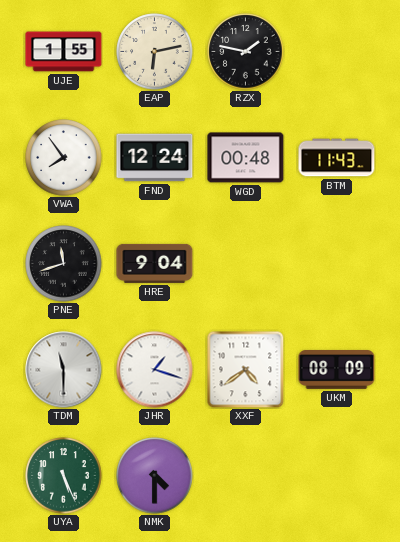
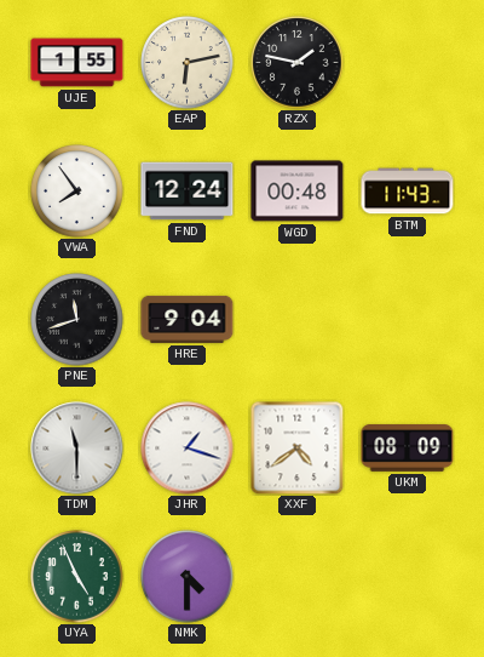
UYA: 5:26 -> 4:56 (77, 577)
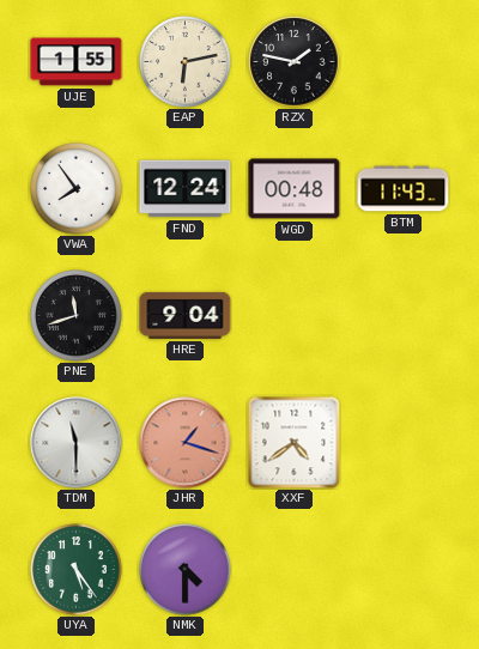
JHR dial: white -> salmon (186, 443)
UKM: 08:09 -> none (408, 449)
UYA: 4:56 -> 5:24 (77, 570)
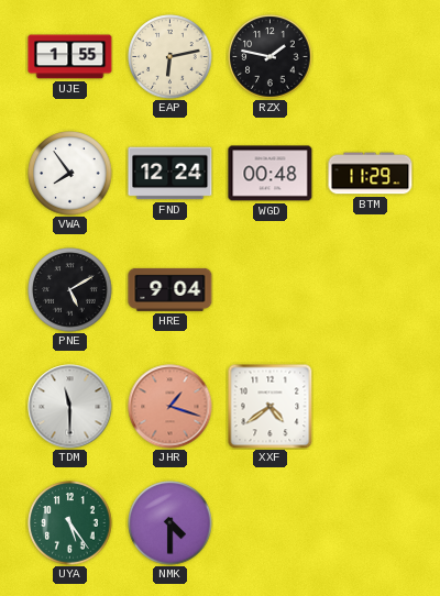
BTM: 11:43 -> 11:29 (371, 174)
PNE: 11:42 -> 5:10 (70, 290)
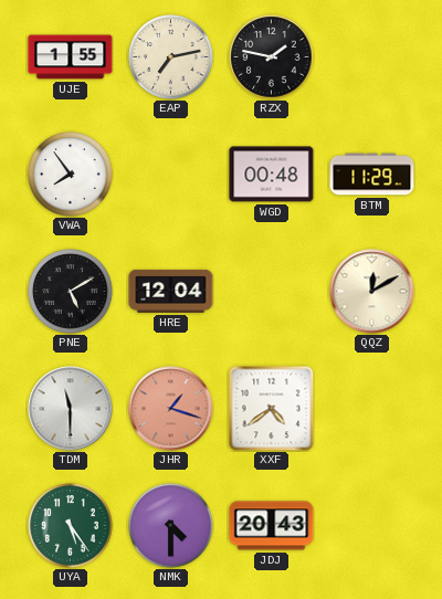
EAP: 6:13 -> 7:13 (171, 57)
FND: 12:24 -> none (170, 174)
HRE: 9:04 -> 12:04 (171, 291)
QQZ: none -> 12:10 (372, 292)
JDJ: none -> 20:43 (272, 526)
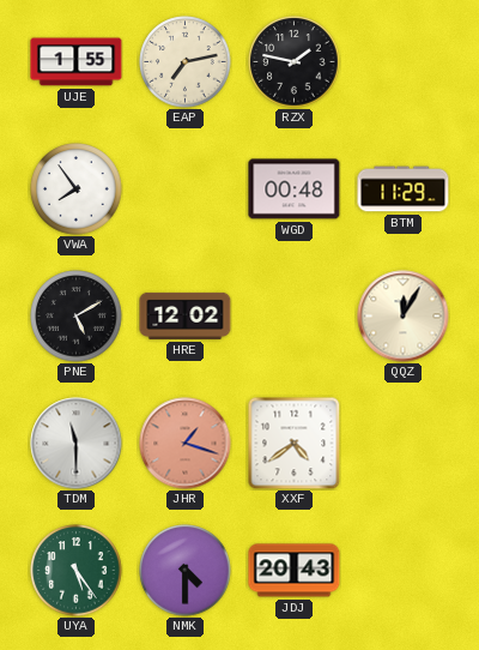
HRE: 12:04 -> 12:02 (186, 315)
QQZ: 12:10 -> 12:05 (404, 317)
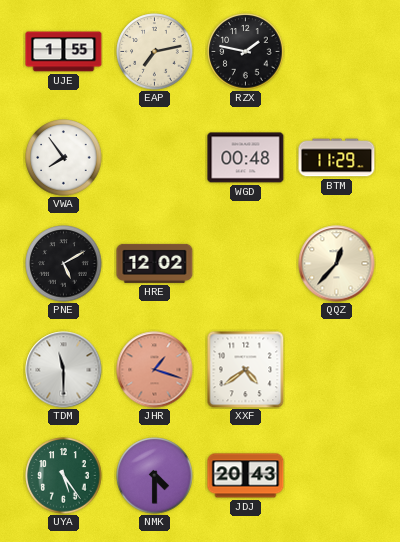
QQZ: 12:05 -> 12:37 (337, 264)
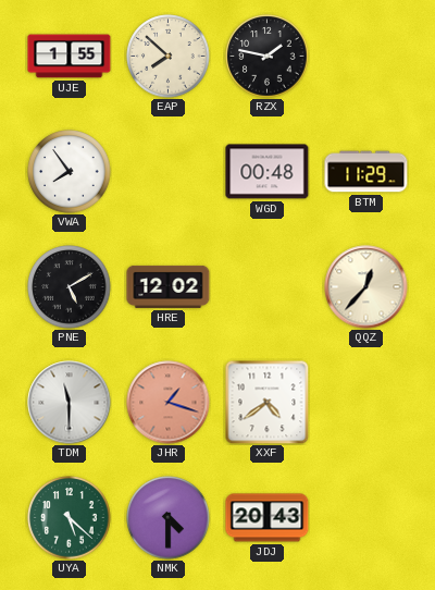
EAP: 7:13 -> 7:52 (169, 57)
UYA: 5:24 -> 5:22 (70, 518)
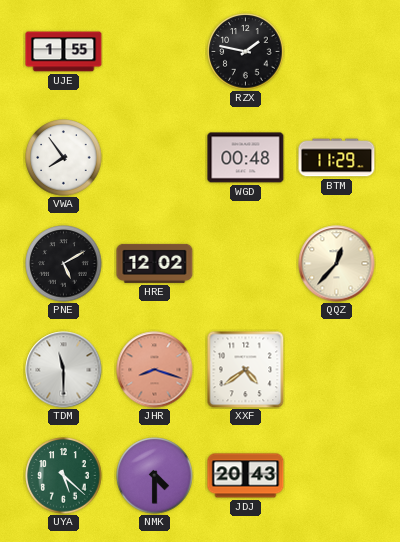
EAP: 7:52 -> none (169, 57)
JHR: 1:18 -> 8:18 (155, 370)
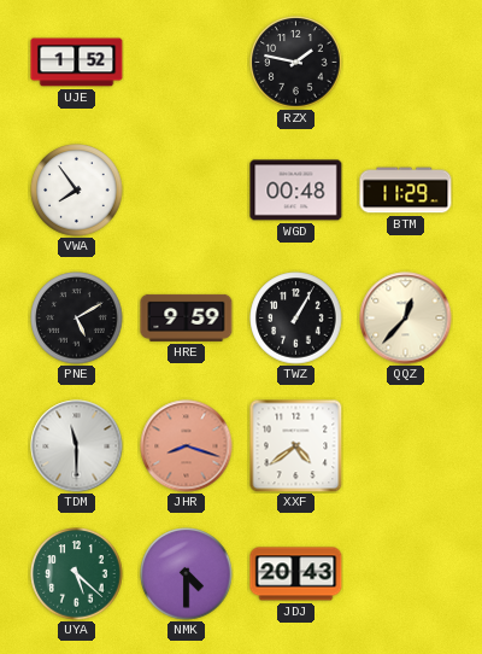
UJE: 1:55 -> 1:52 (77, 63)
HRE: 12:02 -> 9:59 (187, 317)
TWZ: none -> 1:05 (296, 319)
